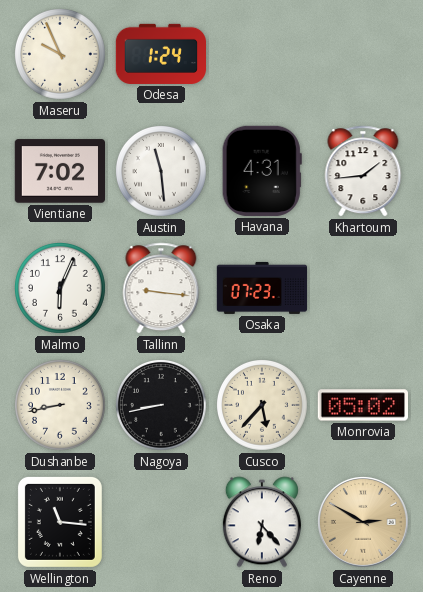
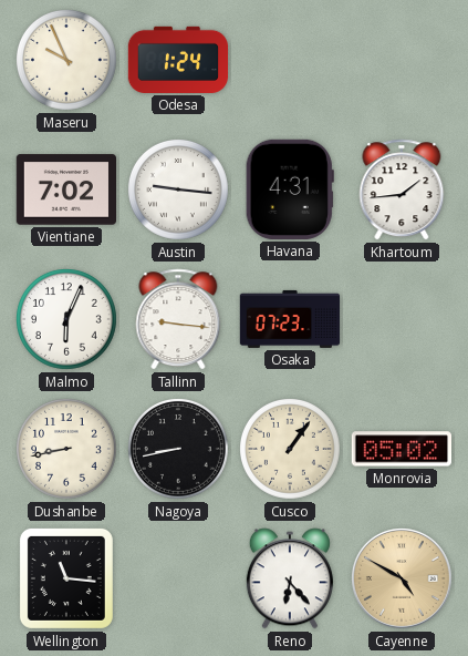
Austin: 11:29 -> 9:16 (179, 191)
Cusco: 5:37 -> 1:06 (291, 450)
Cayenne: 2:50 -> 4:50 (402, 578)
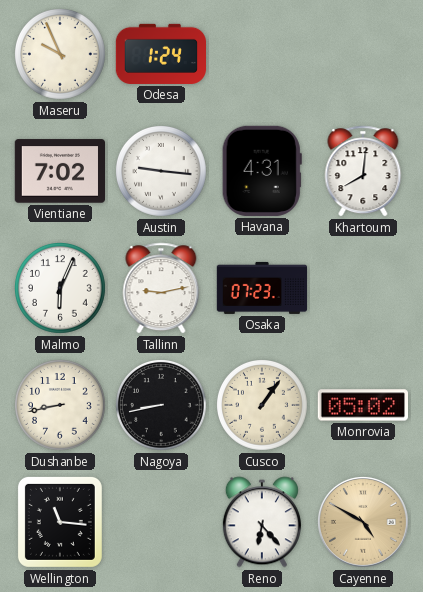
Khartoum: 1:44 -> 8:01 (363, 171)
Tallinn: 9:16 -> 9:13 (161, 288)
